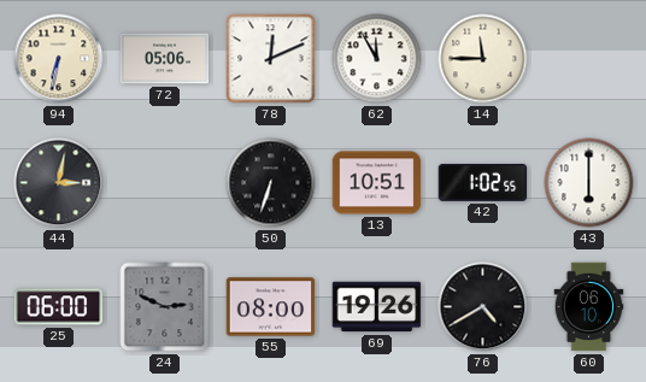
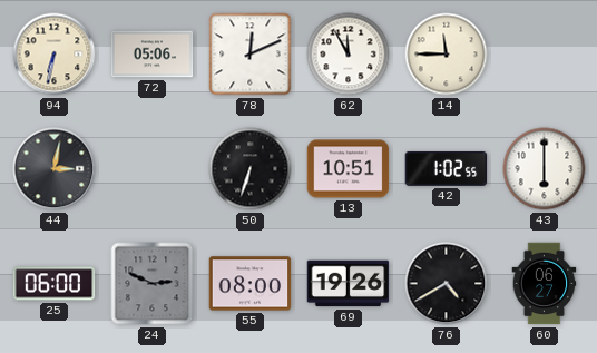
60: 06:10 -> 06:27 (545, 284)
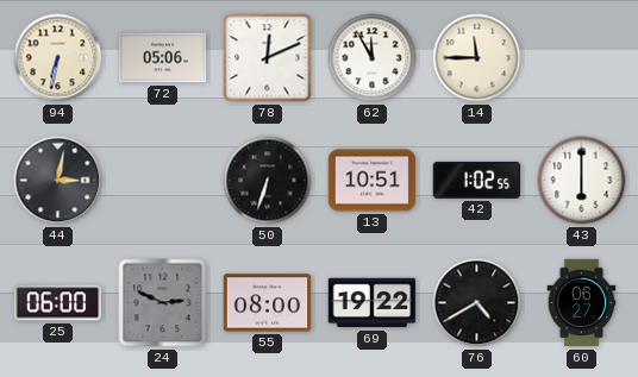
69: 19:26 -> 19:22 (373, 303)
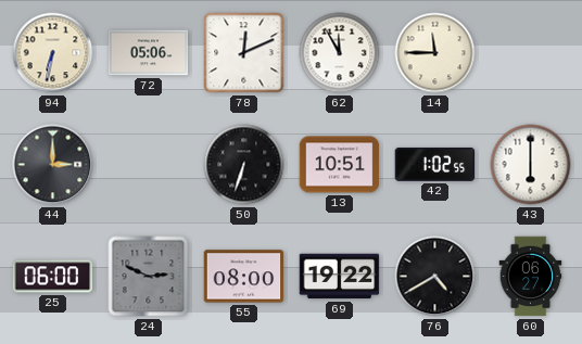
44: 3:02 -> 3:00 (53, 165)
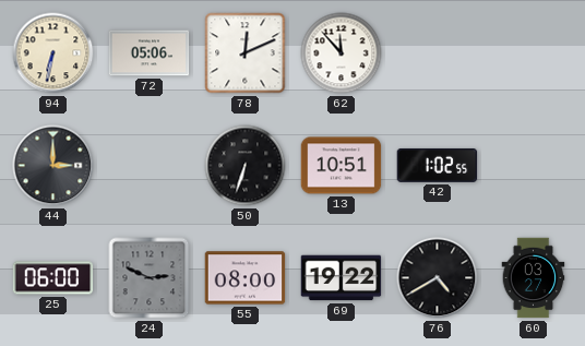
62: 11:55 -> 11:53 (342, 53)
14: 11:45 -> none (435, 53)
43: 6:00 -> none (531, 165)
60: 06:27 -> 03:27 (534, 278)
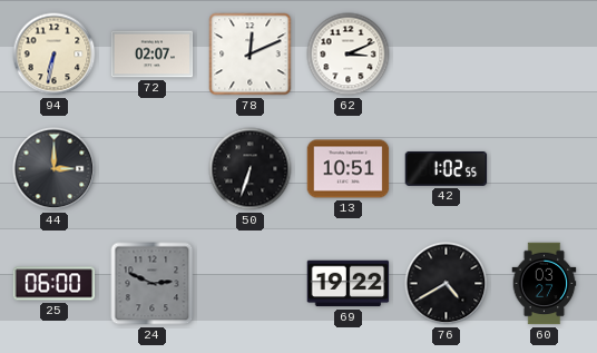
72: 05:06 -> 02:07 (153, 55)
62: 11:53 -> 3:11 (349, 55)
55: 08:00 -> none (246, 278)
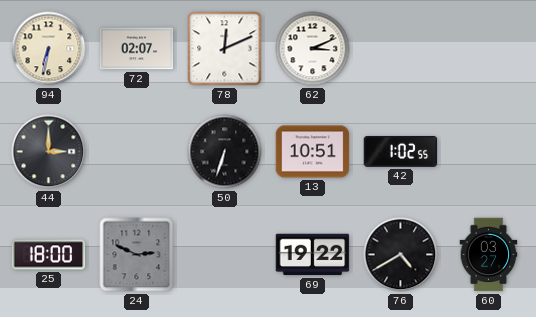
25: 06:00 -> 18:00 (49, 255)
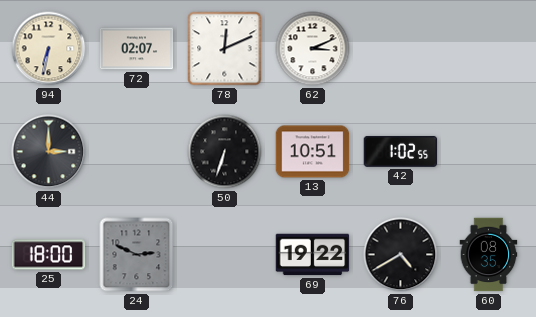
60: 03:27 -> 08:35 (489, 255)
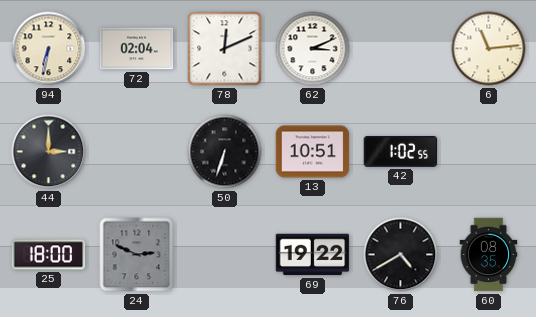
72: 02:07 -> 02:04 (137, 49)
6: none -> 11:14 (489, 49)
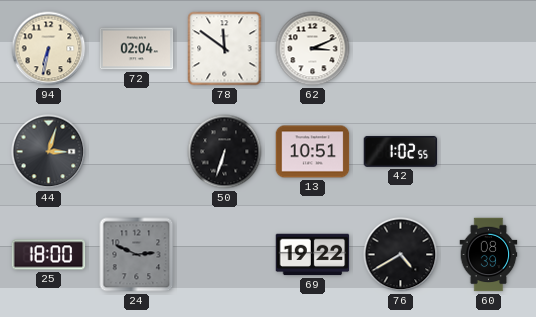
78: 12:11 -> 11:51 (225, 49)
6: 11:14 -> none (489, 49)
44: 3:00 -> 3:03 (49, 152)
60: 08:35 -> 08:39 (489, 255)
